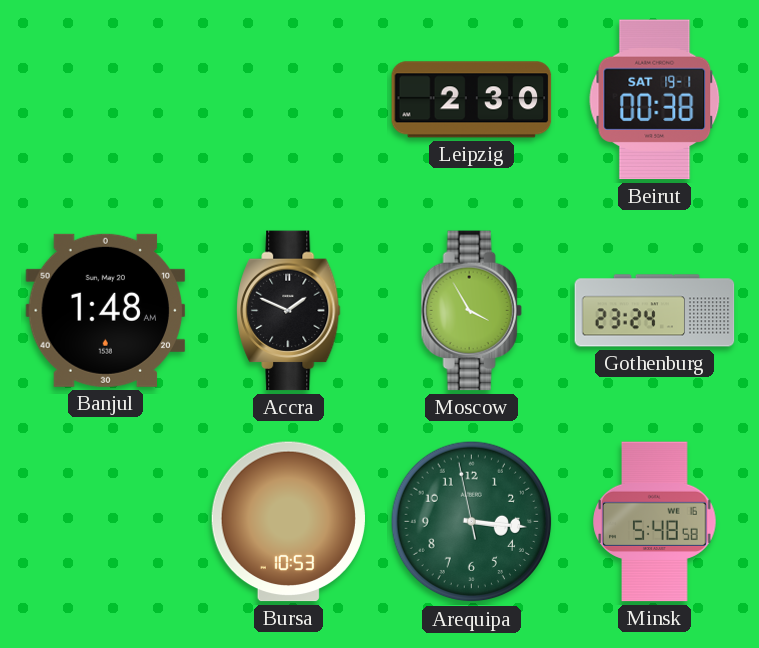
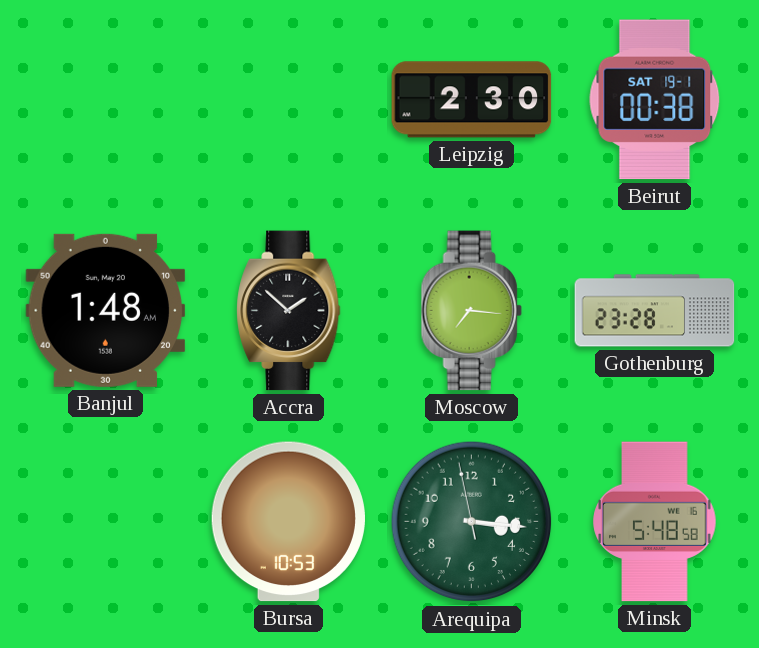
Accra: 1:49 -> 1:52 (289, 311)
Moscow: 3:55 -> 7:16 (471, 311)
Gothenburg: 23:24 -> 23:28 (655, 311)
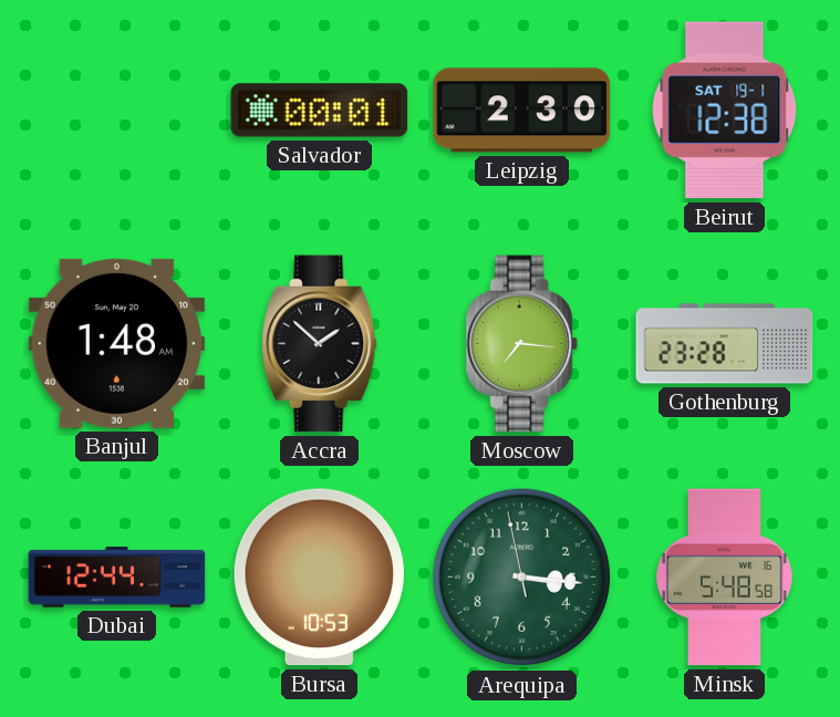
Salvador: none -> 00:01 (320, 111)
Beirut: 00:38 -> 12:38 (725, 111)
Dubai: none -> 12:44 (117, 578)
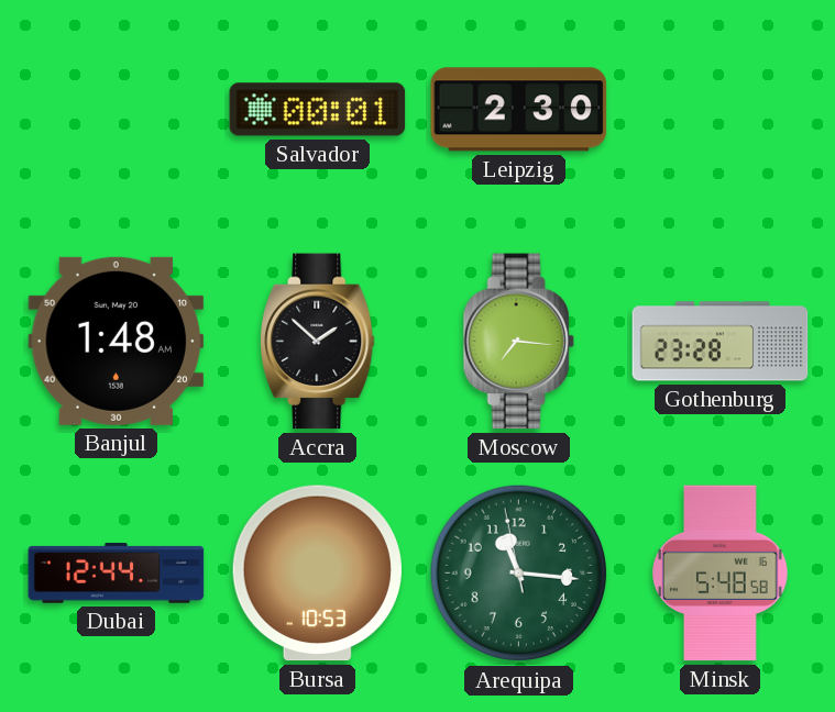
Beirut: 12:38 -> none (725, 111)
Arequipa: 3:15 -> 11:15 (519, 574)
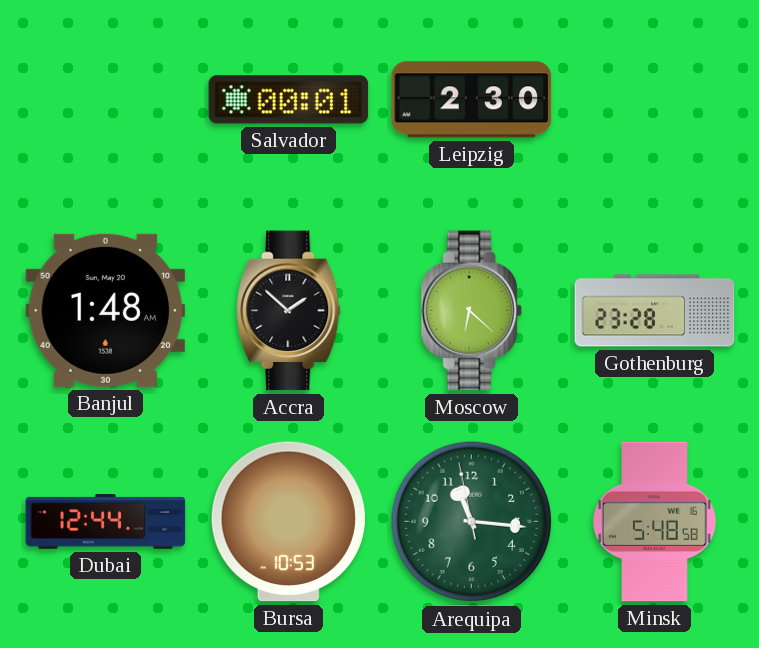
Moscow: 7:16 -> 6:22 (471, 311)
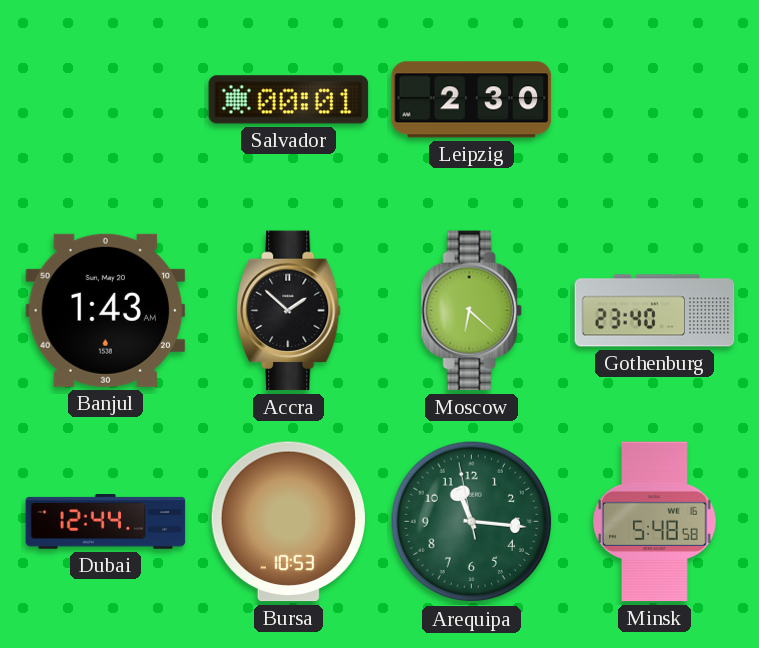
Banjul: 1:48 -> 1:43 (106, 310)
Gothenburg: 23:28 -> 23:40 (655, 311)
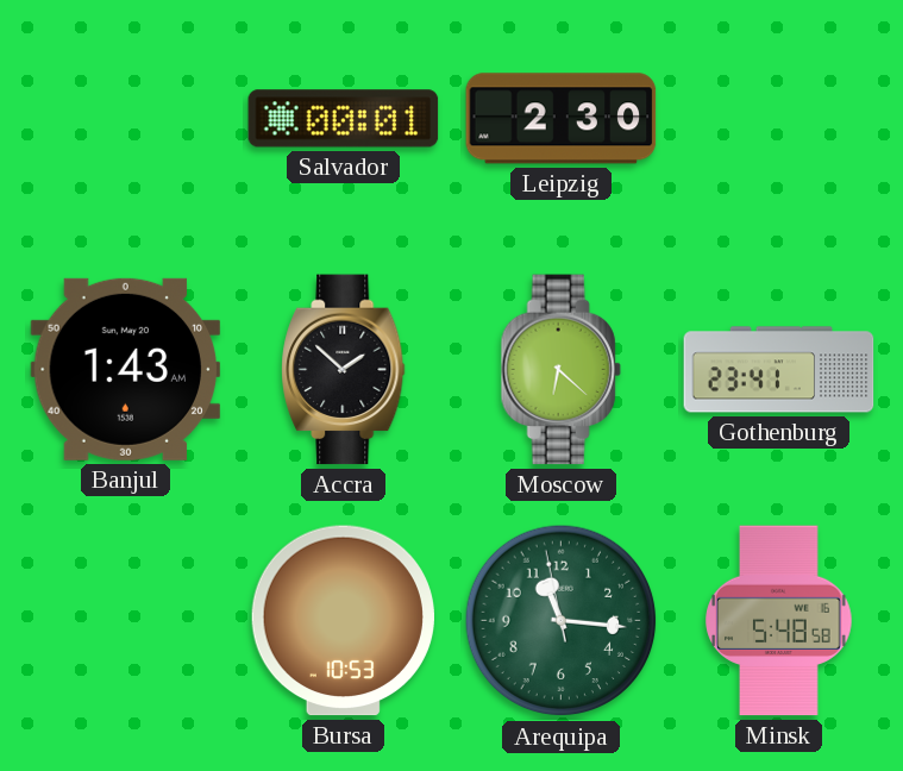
Gothenburg: 23:40 -> 23:41 (779, 370)
Dubai: 12:44 -> none (106, 522)
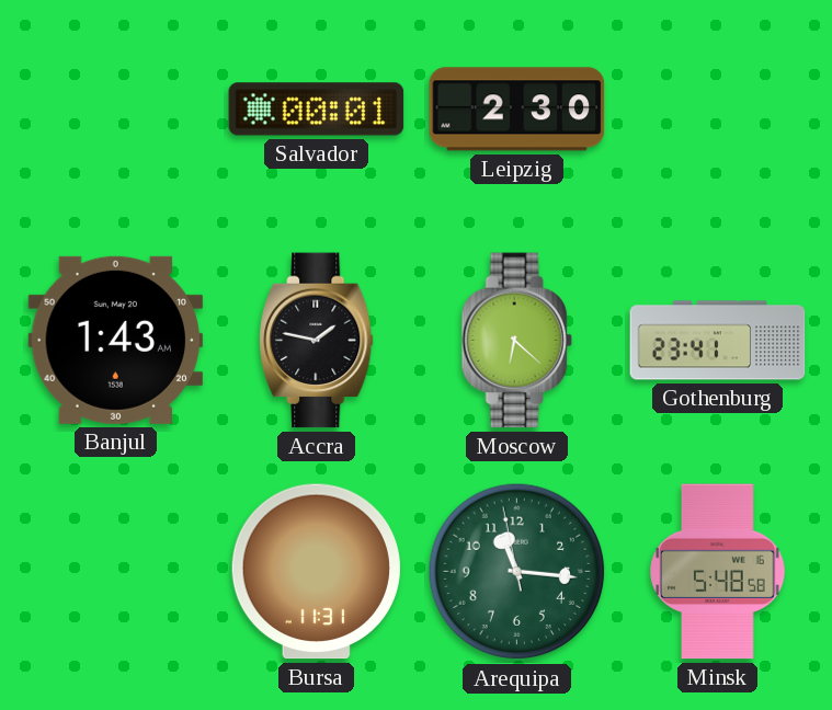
Accra: 1:52 -> 1:47 (317, 341)
Bursa: 10:53 -> 11:31 (316, 572)
